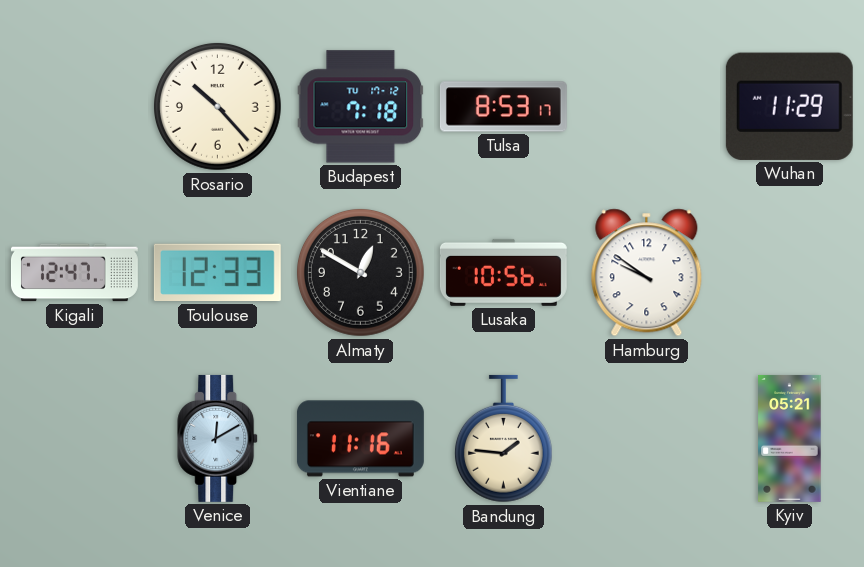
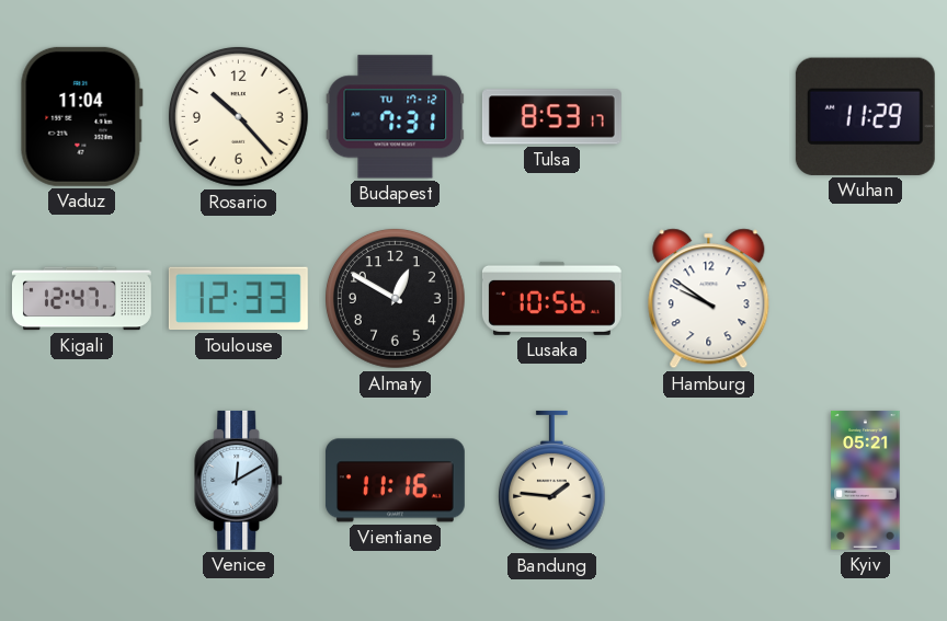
Vaduz: none -> 11:04 (81, 116)
Budapest: 7:18 -> 7:31 (396, 117)
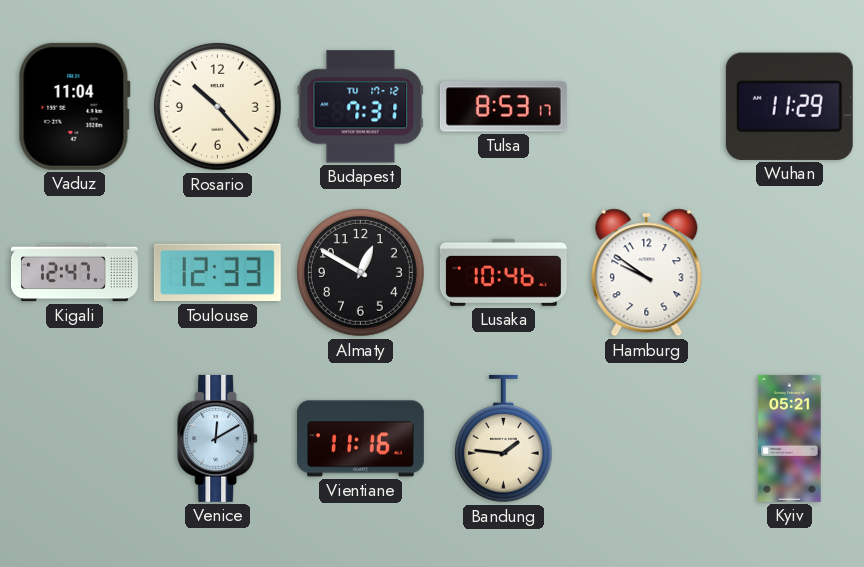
Lusaka: 10:56 -> 10:46 (503, 272)
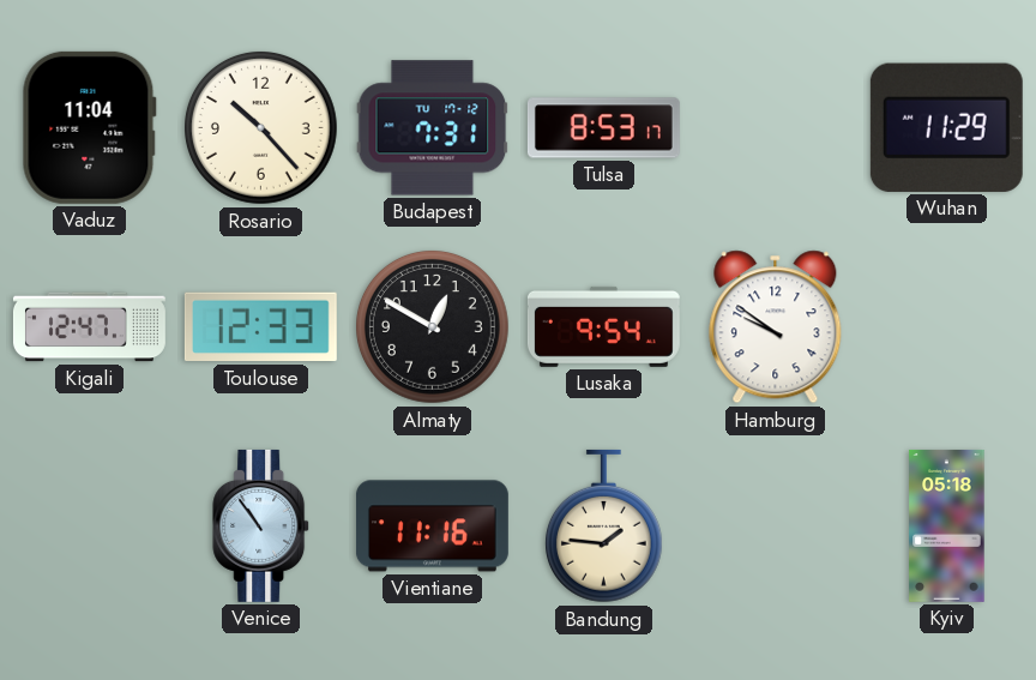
Lusaka: 10:46 -> 9:54 (603, 326)
Venice: 12:10 -> 10:54 (261, 525)
Kyiv: 05:21 -> 05:18 (947, 525)
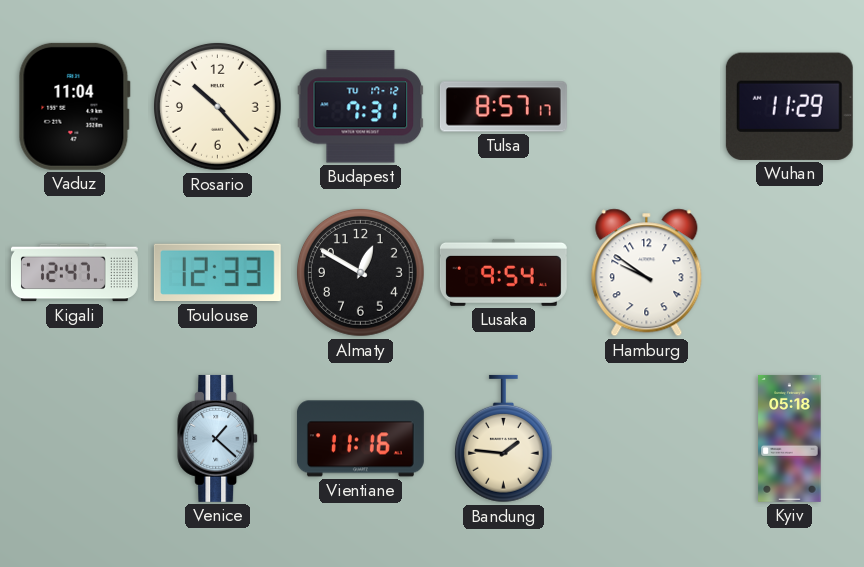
Tulsa: 8:53 -> 8:57 (503, 107)
Venice: 10:54 -> 1:22 (218, 438)
